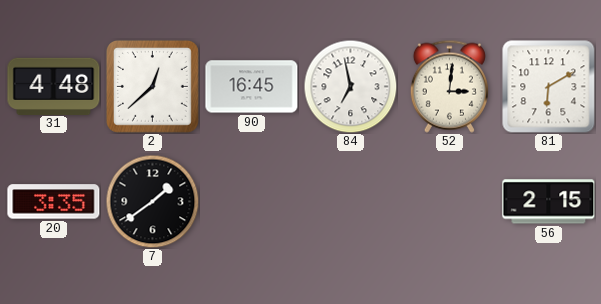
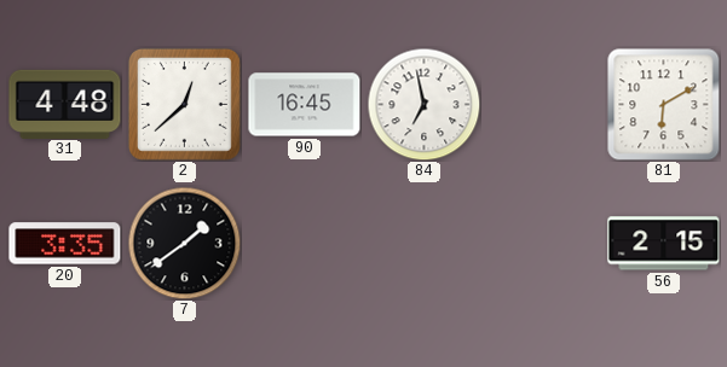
52: 3:01 -> none (449, 86)
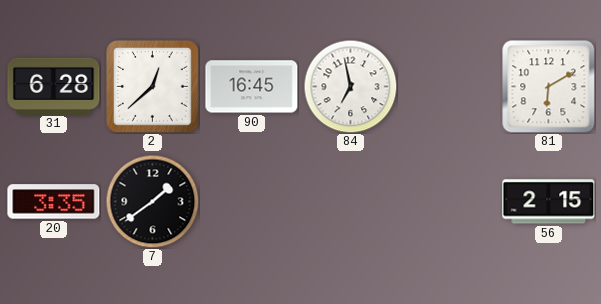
31: 4:48 -> 6:28 (54, 86)
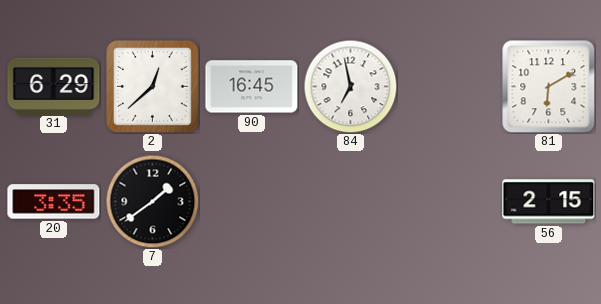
31: 6:28 -> 6:29 (54, 86)
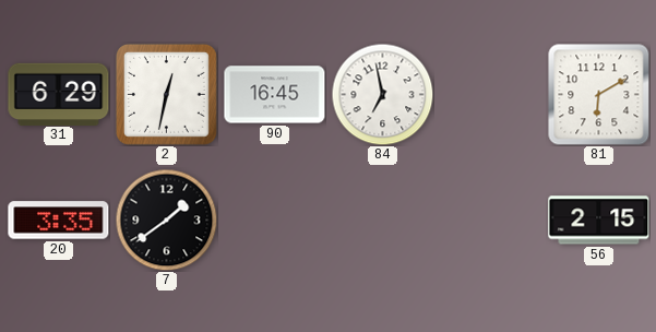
2: 12:38 -> 12:32 (166, 94)
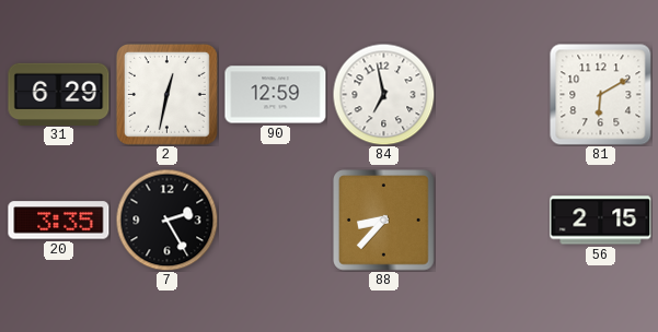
90: 16:45 -> 12:59 (276, 95)
7: 1:39 -> 2:25 (166, 220)
88: none -> 8:37 (384, 221)
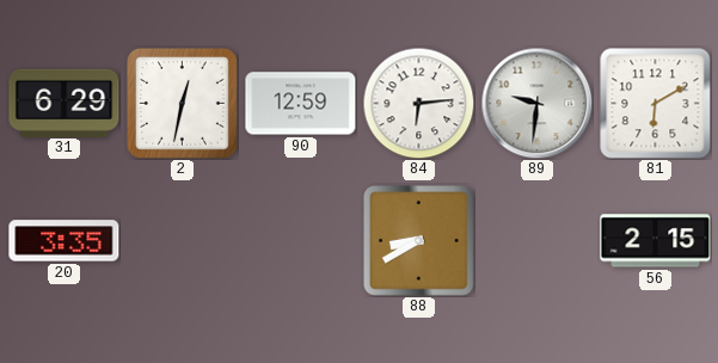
84: 6:58 -> 6:14 (418, 103)
89: none -> 9:31 (536, 103)
7: 2:25 -> none (166, 220)
88: 8:37 -> 8:40 (419, 241)
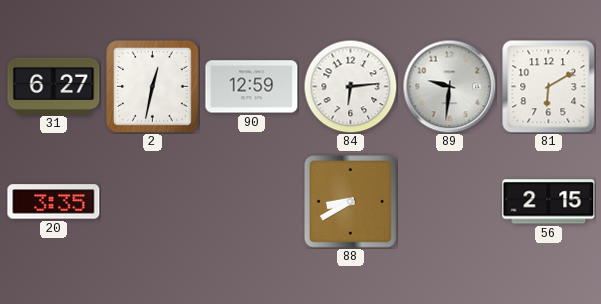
31: 6:29 -> 6:27 (54, 86)
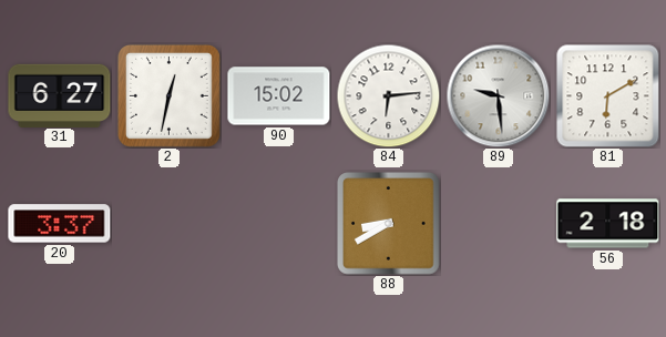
90: 12:59 -> 15:02 (279, 96)
89: 9:31 -> 9:29 (498, 95)
20: 3:35 -> 3:37 (60, 224)
56: 2:15 -> 2:18 (608, 224)
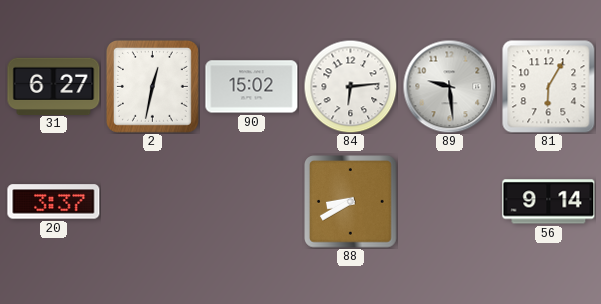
81: 6:10 -> 6:05 (549, 87)
56: 2:18 -> 9:14 (549, 202)
